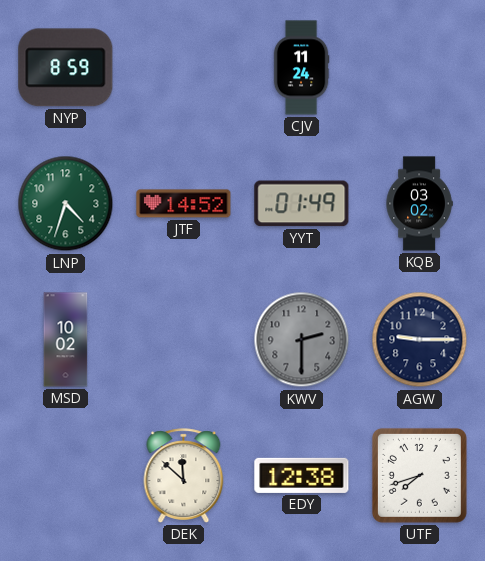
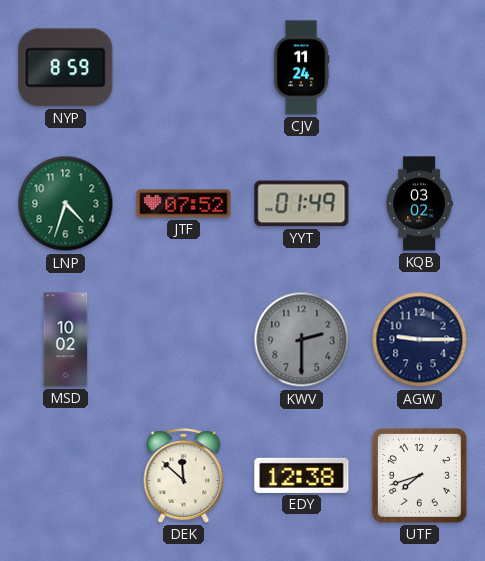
JTF: 14:52 -> 07:52 (184, 204)
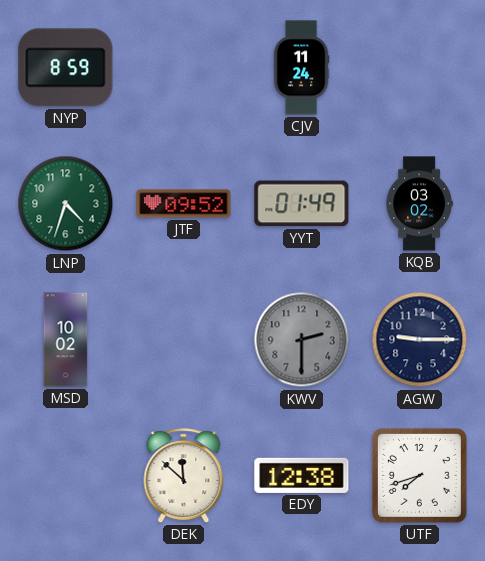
JTF: 07:52 -> 09:52 (184, 204)
